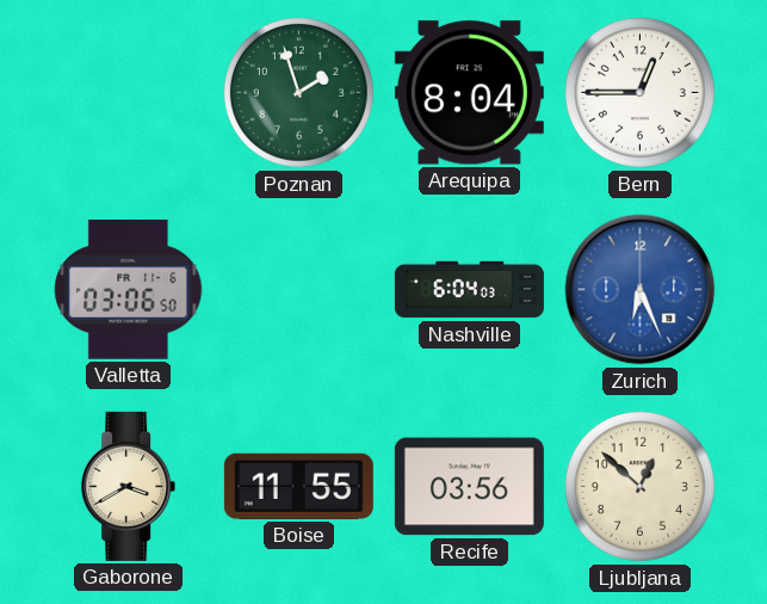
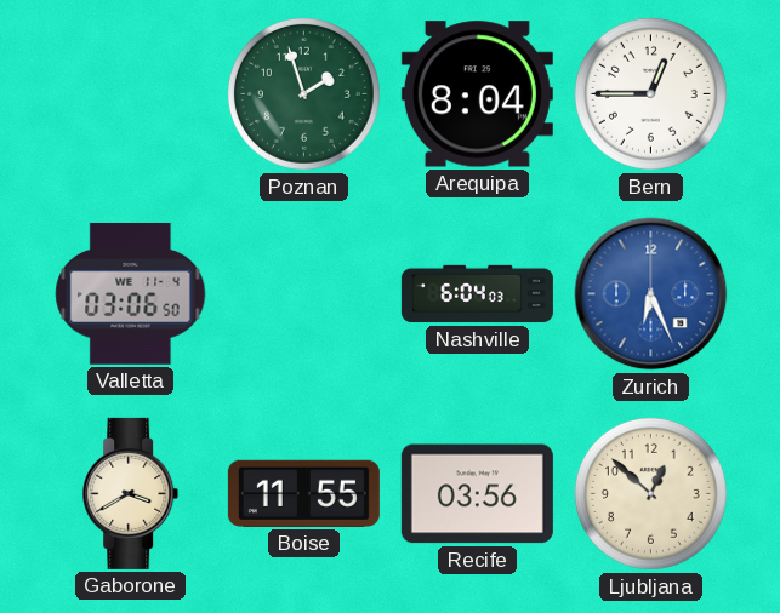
Valletta date: FR 11-6 -> WE 11-4 (131, 293)
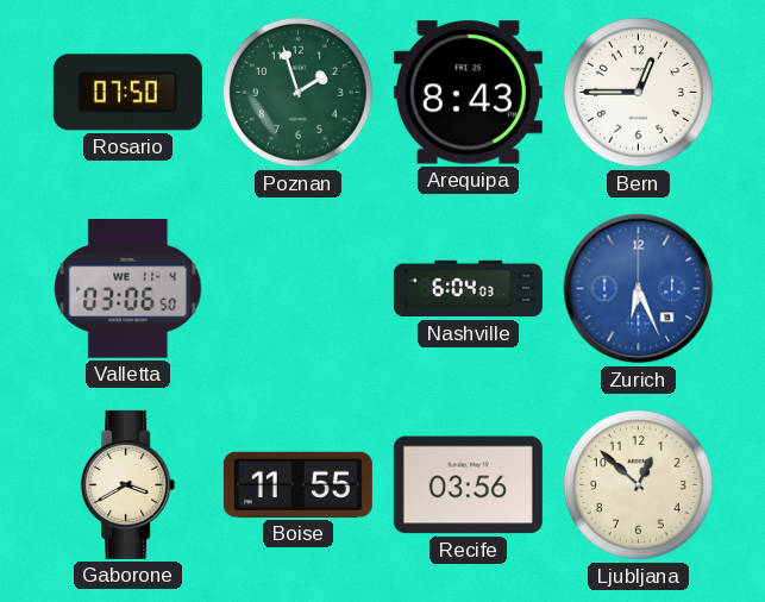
Rosario: none -> 07:50 (127, 93)
Arequipa: 8:04 -> 8:43 (468, 93)
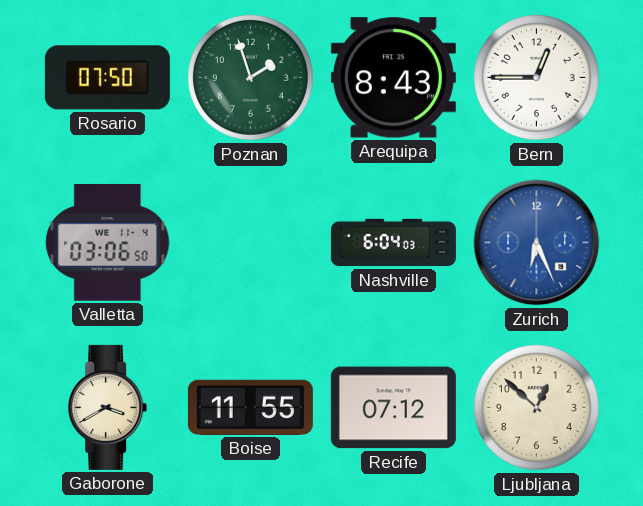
Recife: 03:56 -> 07:12 (393, 408)
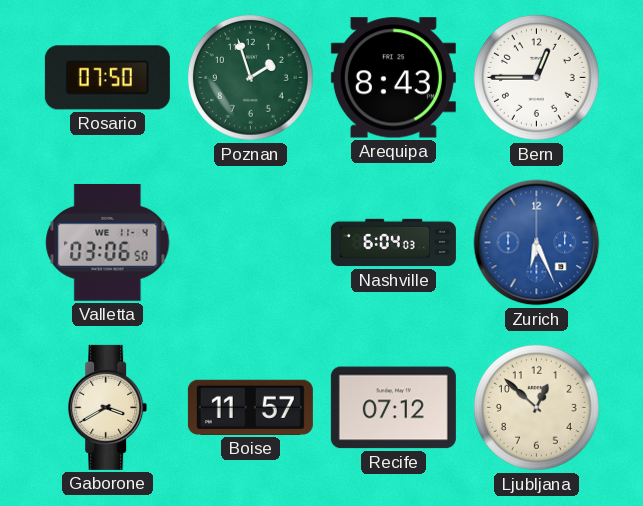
Boise: 11:55 -> 11:57 (250, 407)
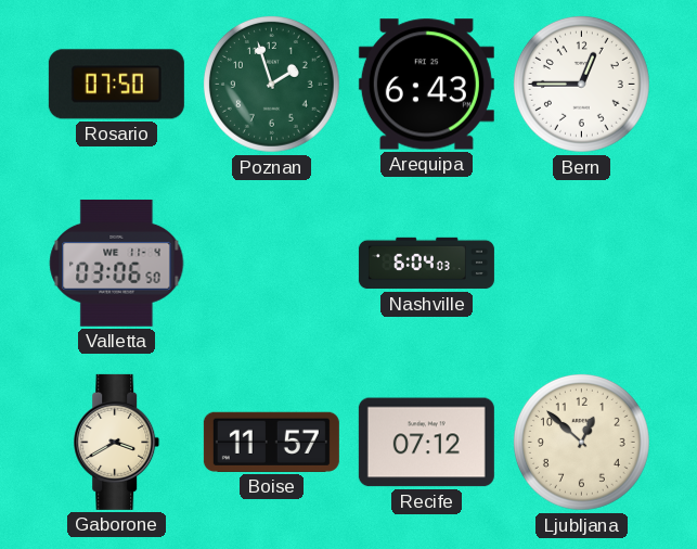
Arequipa: 8:43 -> 6:43 (426, 85)
Zurich: 6:26 -> none (537, 243)
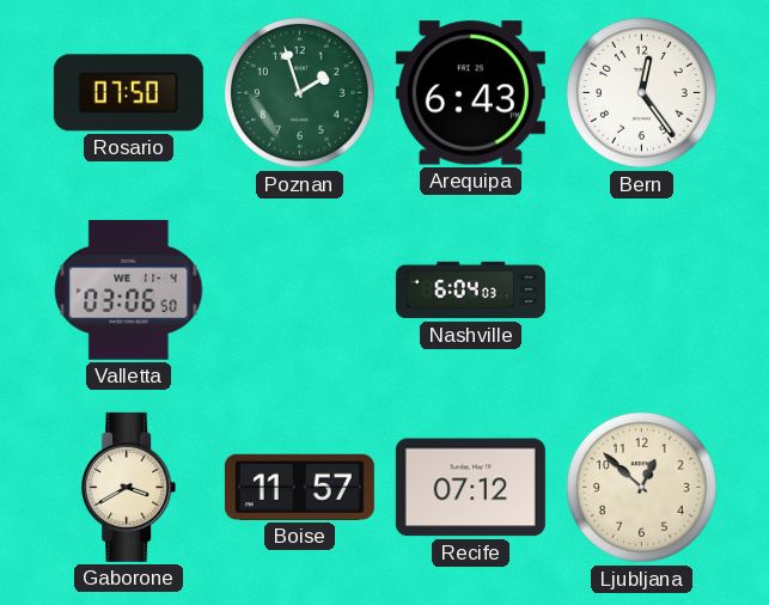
Bern: 12:45 -> 12:24 (641, 92)
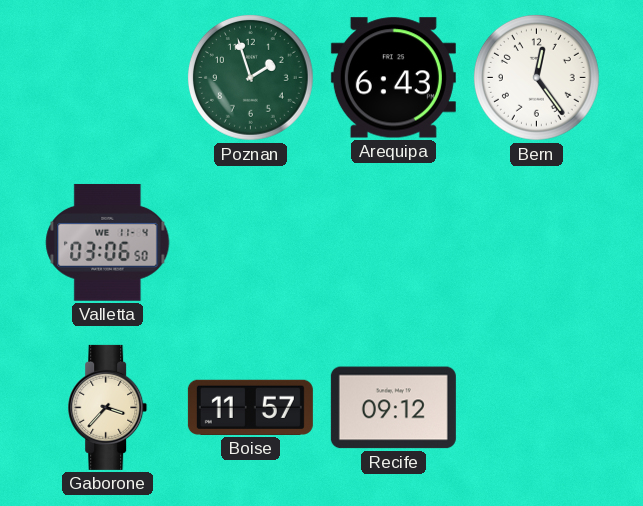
Rosario: 07:50 -> none (128, 93)
Nashville: 6:04 -> none (470, 291)
Gaborone: 3:40 -> 3:37 (108, 407)
Recife: 07:12 -> 09:12 (393, 408)
Ljubljana: 12:52 -> none (641, 487)
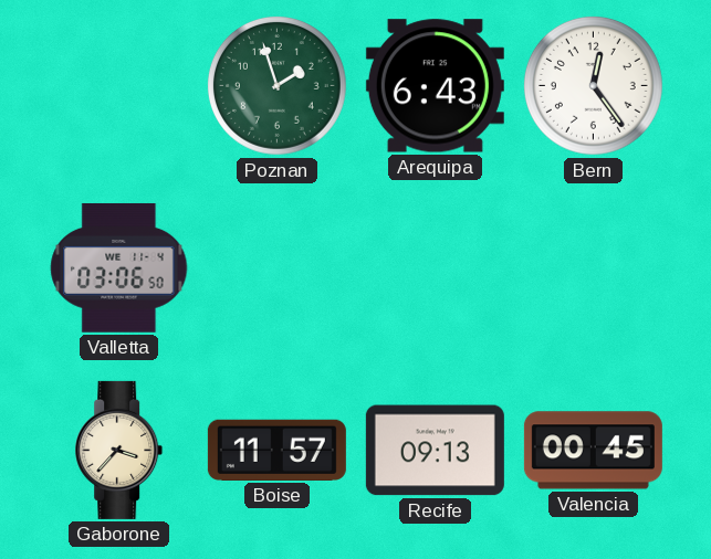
Recife: 09:12 -> 09:13 (435, 451)
Valencia: none -> 00:45 (593, 451)
